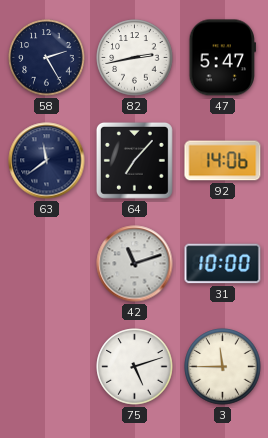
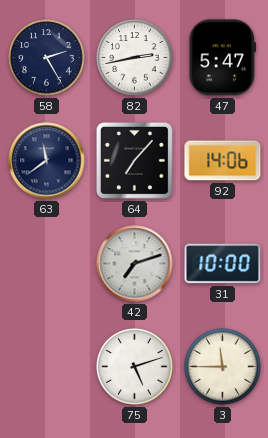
42: 11:12 -> 7:12 (135, 264)
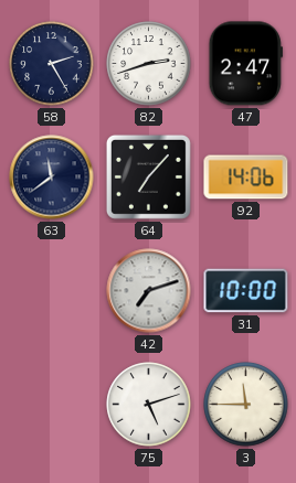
82: 2:43 -> 2:42 (149, 64)
47: 5:47 -> 2:47 (245, 64)
